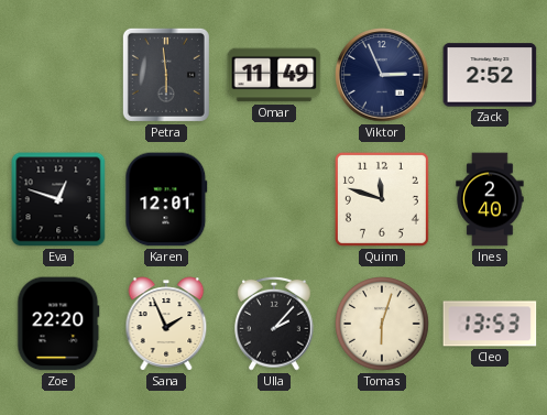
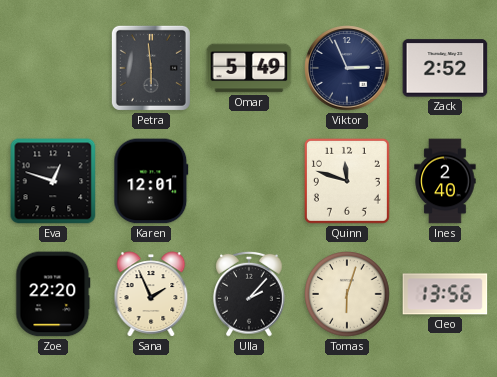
Omar: 11:49 -> 5:49 (249, 68)
Cleo: 13:53 -> 13:56 (445, 294)
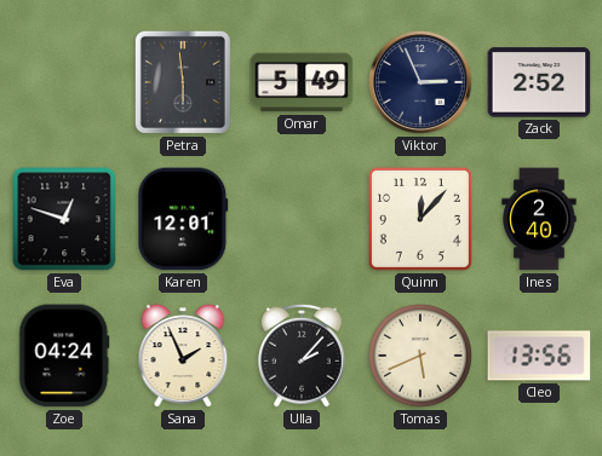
Quinn: 11:48 -> 12:07 (420, 219)
Zoe: 22:20 -> 04:24 (64, 356)
Tomas: 6:03 -> 5:41 (420, 356)
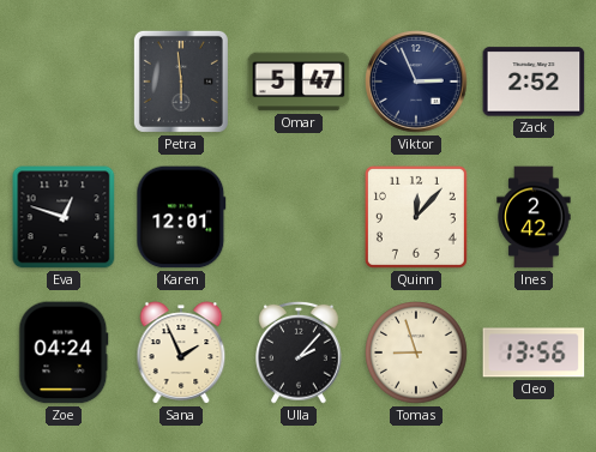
Omar: 5:49 -> 5:47 (299, 82)
Ines: 2:40 -> 2:42 (534, 217)
Tomas: 5:41 -> 8:57 (416, 352)
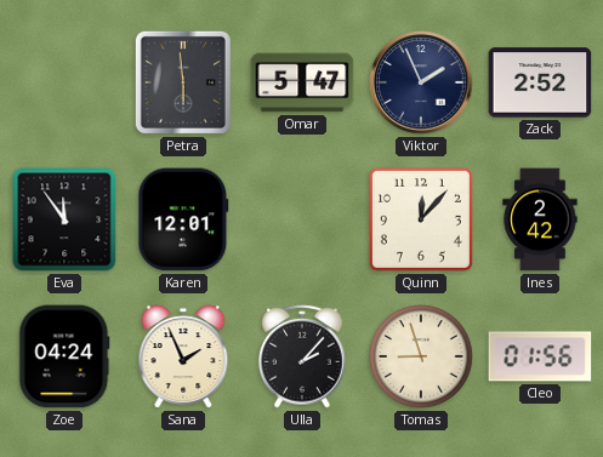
Viktor: 2:56 -> 1:56 (421, 82)
Eva: 12:48 -> 11:54 (64, 219)
Cleo: 13:56 -> 01:56 (540, 356)
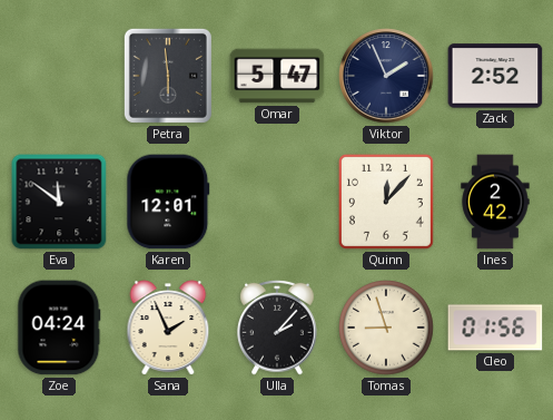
Eva: 11:54 -> 11:51 (59, 202)
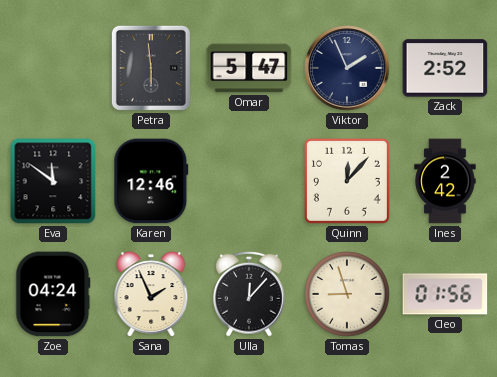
Karen: 12:01 -> 12:46 (151, 181)
Ulla: 2:07 -> 12:07 (250, 294)
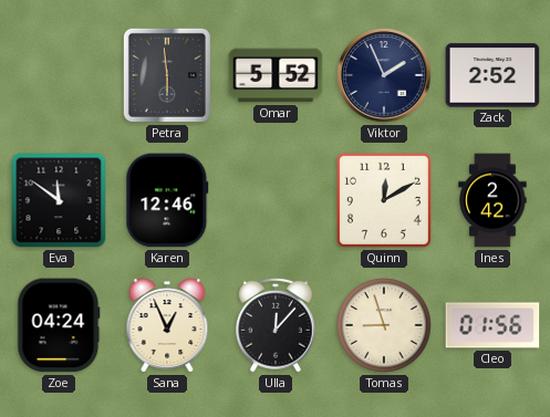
Omar: 5:47 -> 5:52 (276, 75)
Quinn: 12:07 -> 12:10 (384, 200)
Sana: 1:56 -> 12:56 (167, 325)
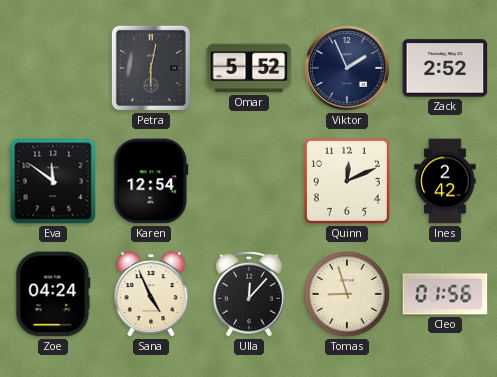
Petra: 5:59 -> 6:02 (151, 68)
Karen: 12:46 -> 12:54 (151, 181)
Quinn: 12:10 -> 12:11 (347, 181)
Sana: 12:56 -> 4:56 (151, 294)
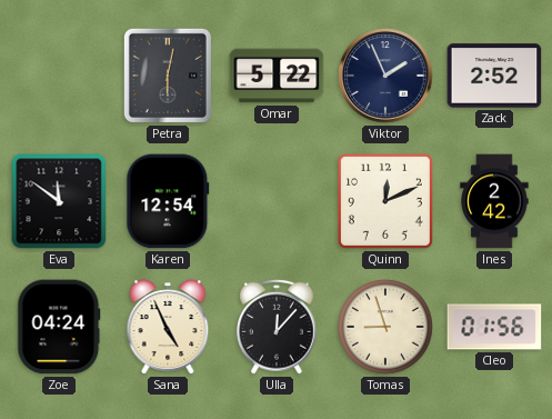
Omar: 5:52 -> 5:22 (277, 76)
